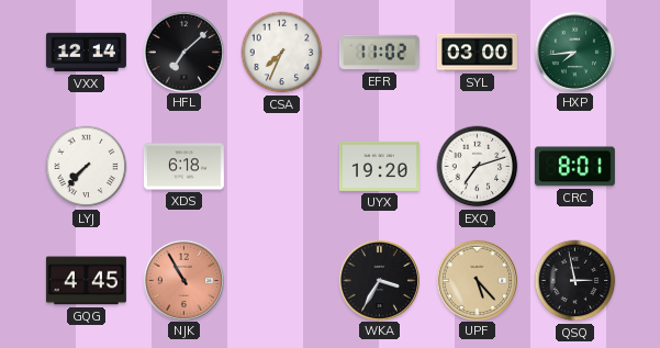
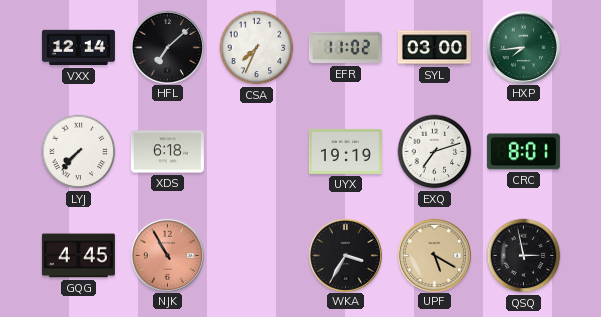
UYX: 19:20 -> 19:19 (345, 151)
UPF: 5:23 -> 5:20 (434, 255)
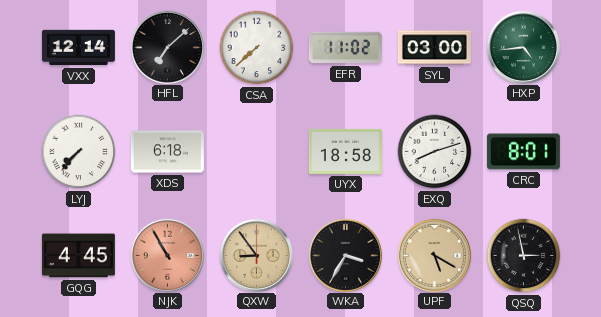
CSA: 7:34 -> 7:38 (257, 48)
HXP: 7:44 -> 4:44 (523, 47)
UYX: 19:19 -> 18:58 (345, 151)
EXQ: 7:12 -> 8:12 (435, 152)
QXW: none -> 8:54 (256, 255)
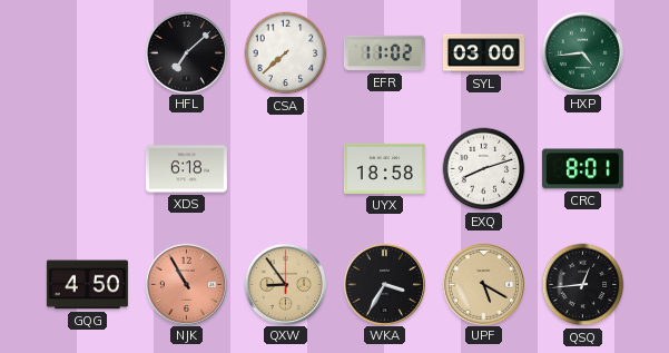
VXX: 12:14 -> none (78, 48)
LYJ: 7:37 -> none (79, 152)
GQG: 4:45 -> 4:50 (87, 285)
QSQ: 2:58 -> 12:44 (583, 285)
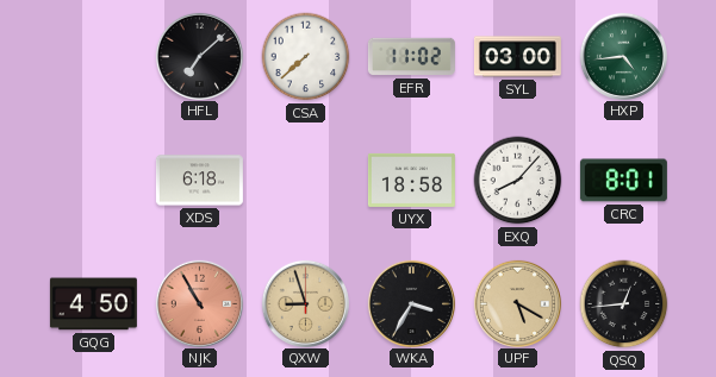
EXQ: 8:12 -> 8:07 (518, 181)
QXW: 8:54 -> 8:57 (305, 303)
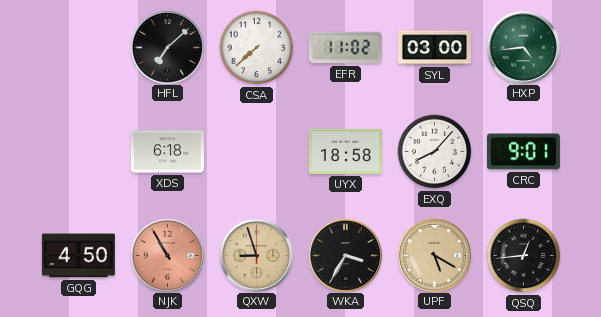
CRC: 8:01 -> 9:01 (523, 152)
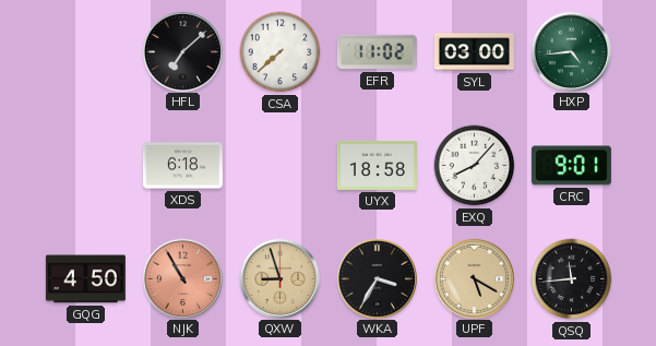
QSQ: 12:44 -> 11:44 (572, 279)
